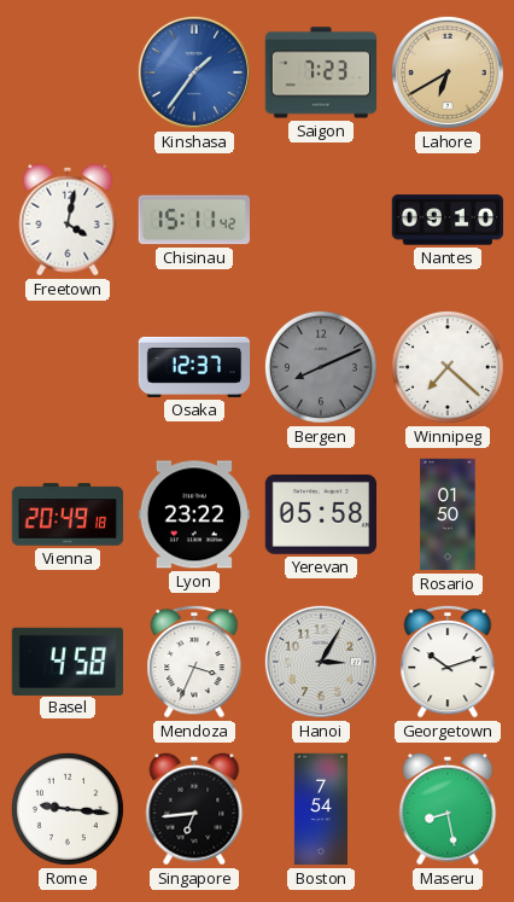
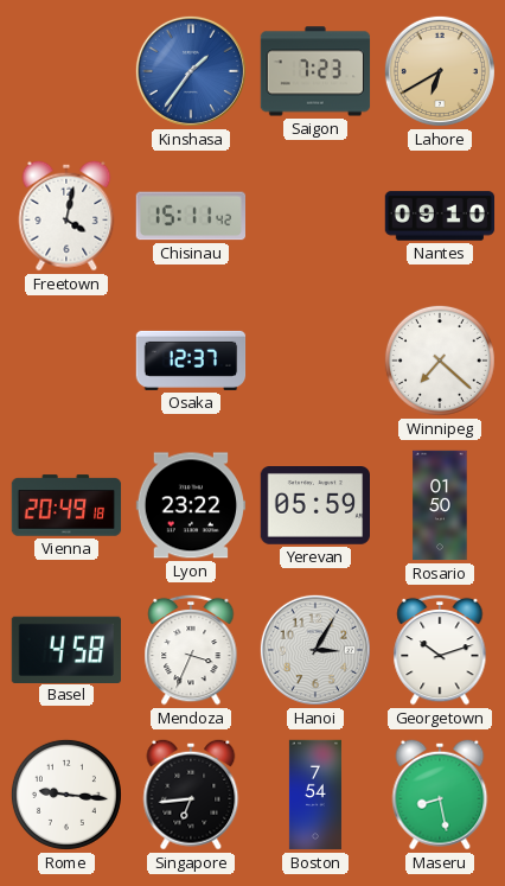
Bergen: 8:11 -> none (321, 367)
Yerevan: 05:58 -> 05:59 (314, 506)
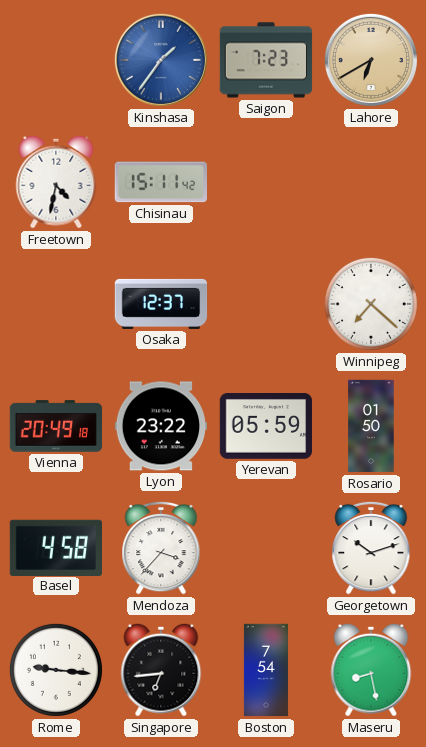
Freetown: 4:02 -> 4:32 (56, 182)
Nantes: 09:10 -> none (440, 216)
Mendoza: 3:34 -> 3:37 (161, 548)
Hanoi: 3:05 -> none (315, 650)
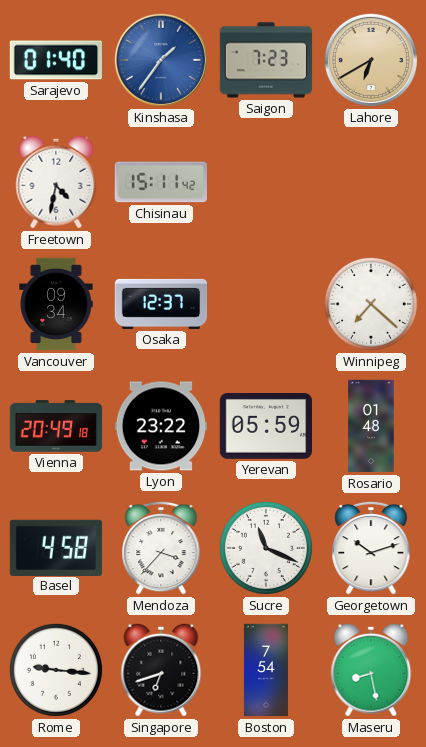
Sarajevo: none -> 01:40 (56, 60)
Vancouver: none -> 09:34 (56, 304)
Rosario: 01:50 -> 01:48 (371, 426)
Sucre: none -> 11:19 (266, 548)
Singapore: 6:44 -> 6:42 (161, 670)
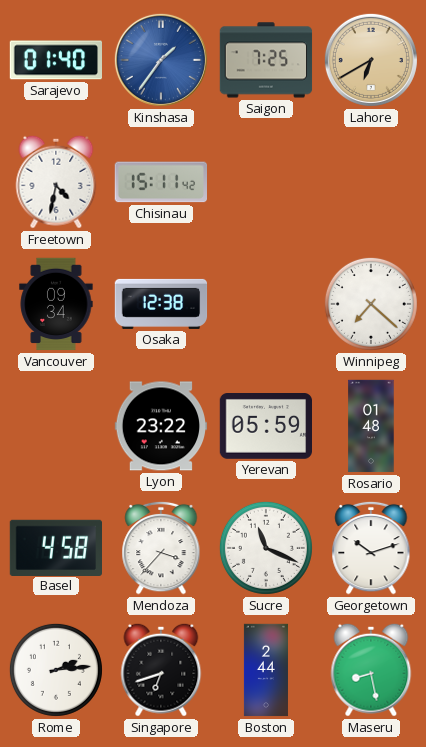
Saigon: 7:23 -> 7:25 (266, 60)
Osaka: 12:37 -> 12:38 (161, 304)
Vienna: 20:49 -> none (56, 426)
Rome: 9:16 -> 2:14 (56, 670)
Boston: 7:54 -> 2:44 (266, 670)
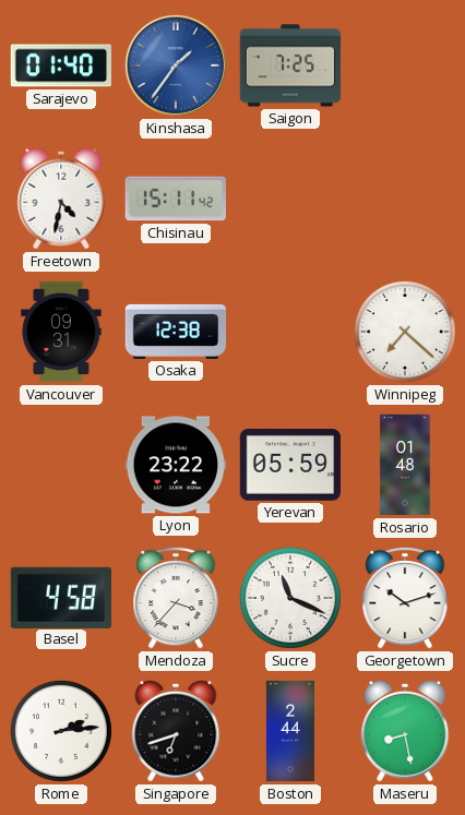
Lahore: 6:40 -> none (371, 60)
Vancouver: 09:34 -> 09:31 (61, 332)
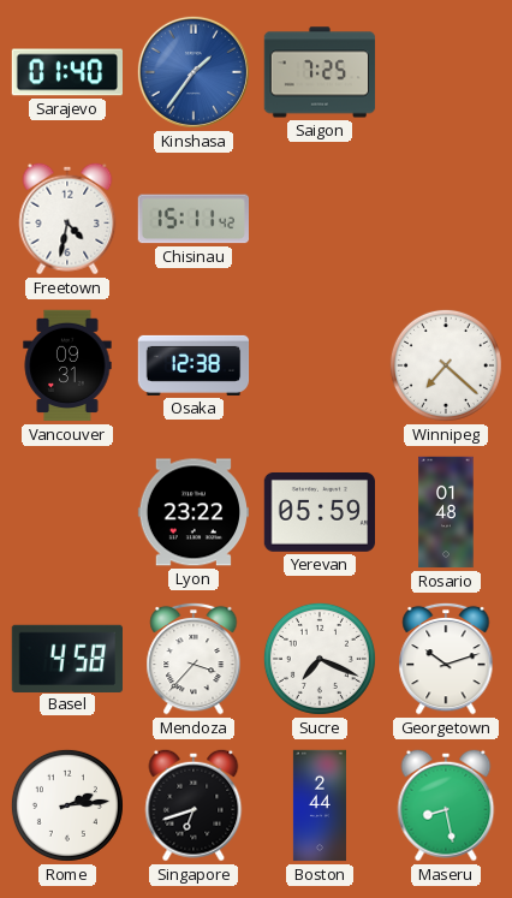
Sucre: 11:19 -> 7:19 (320, 659)
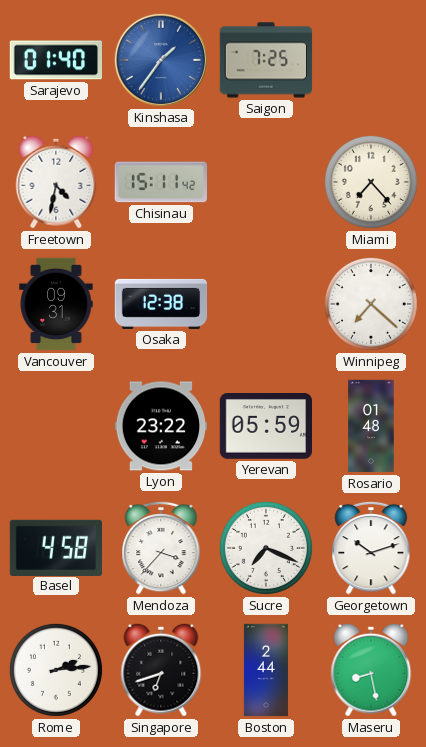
Miami: none -> 7:23 (371, 182)
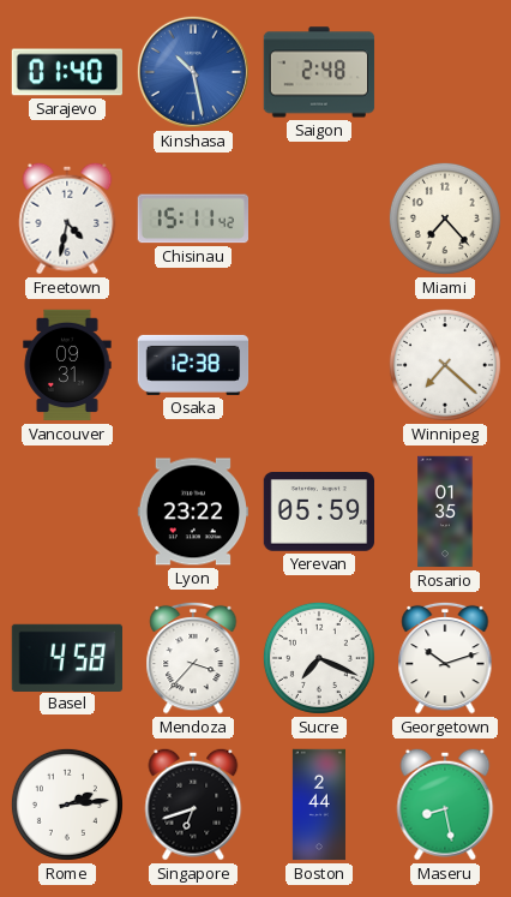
Kinshasa: 1:36 -> 10:28 (193, 72)
Saigon: 7:25 -> 2:48 (319, 72)
Rosario: 01:48 -> 01:35 (445, 512)
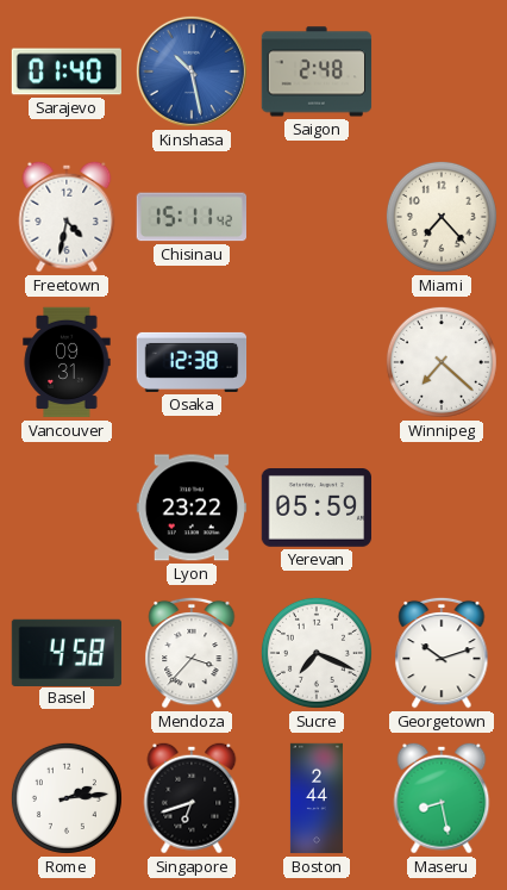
Rosario: 01:35 -> none (445, 512)
